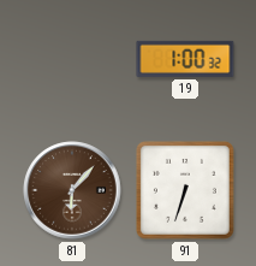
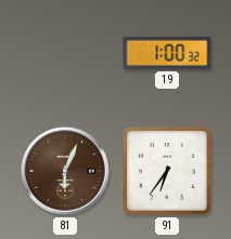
81: 6:07 -> 6:04 (65, 171)
91: 6:33 -> 6:36 (167, 171)
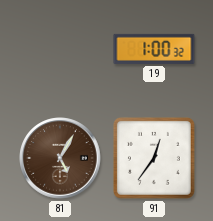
81: 6:04 -> 5:05 (60, 158)
91: 6:36 -> 12:36 (154, 158)
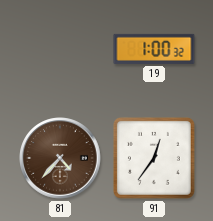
81: 5:05 -> 4:37 (60, 158)
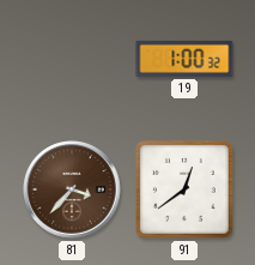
81: 4:37 -> 3:37 (72, 189)
91: 12:36 -> 12:39 (184, 189)
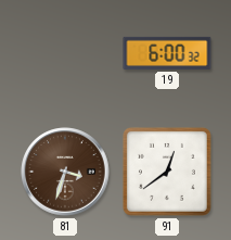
19: 1:00 -> 6:00 (167, 53)
81: 3:37 -> 3:33 (65, 172)
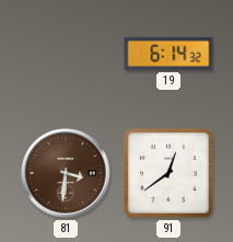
19: 6:00 -> 6:14 (168, 54)
81: 3:33 -> 3:31 (66, 173)
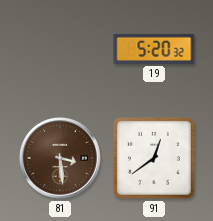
19: 6:14 -> 5:20 (154, 49)
81: 3:31 -> 3:29 (60, 158)
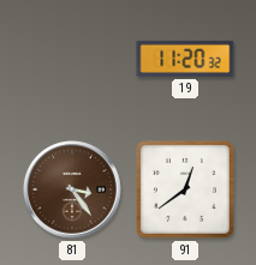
19: 5:20 -> 11:20 (185, 59)
81: 3:29 -> 3:24 (72, 189)
